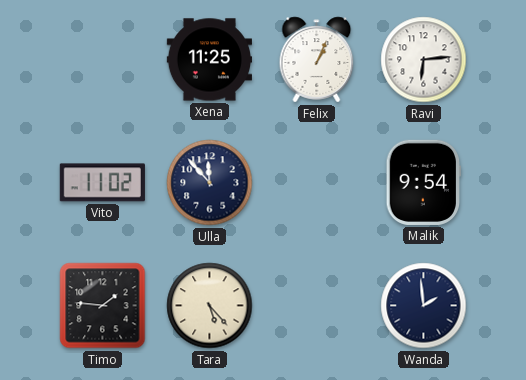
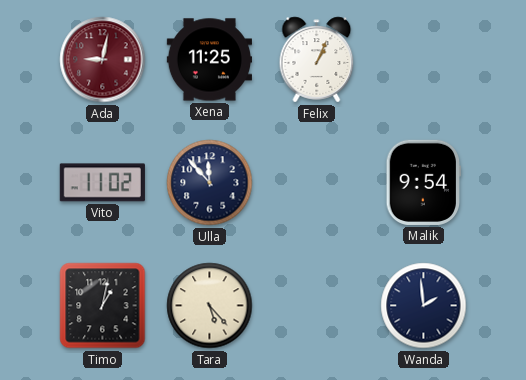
Ada: none -> 9:02 (103, 60)
Ravi: 6:14 -> none (424, 60)
Timo: 1:46 -> 1:02 (103, 306)
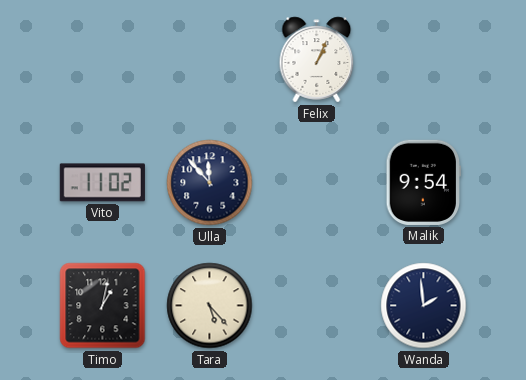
Ada: 9:02 -> none (103, 60)
Xena: 11:25 -> none (209, 60)
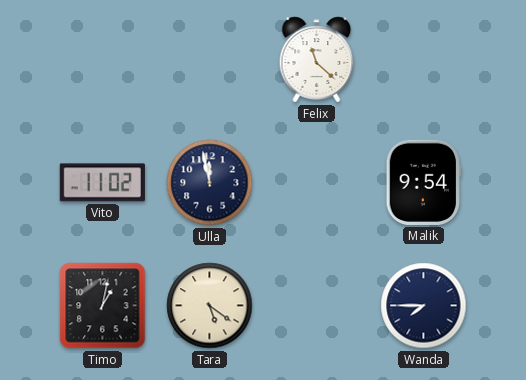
Felix: 1:04 -> 11:22 (317, 60)
Ulla: 11:53 -> 11:58 (210, 183)
Tara: 5:23 -> 5:21 (210, 306)
Wanda: 1:59 -> 7:45 (424, 306)
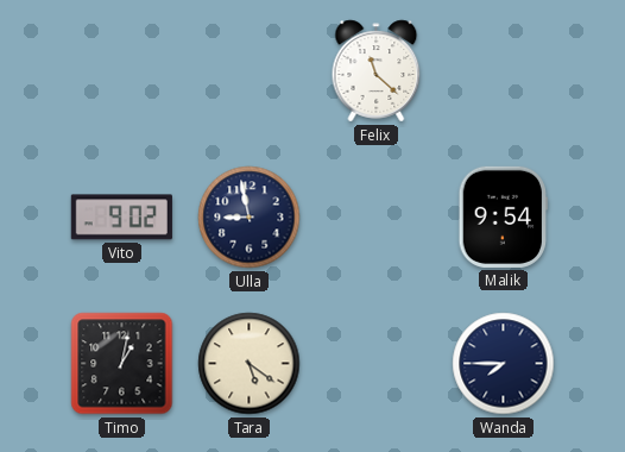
Vito: 11:02 -> 9:02 (121, 218)
Ulla: 11:58 -> 8:58 (250, 218)
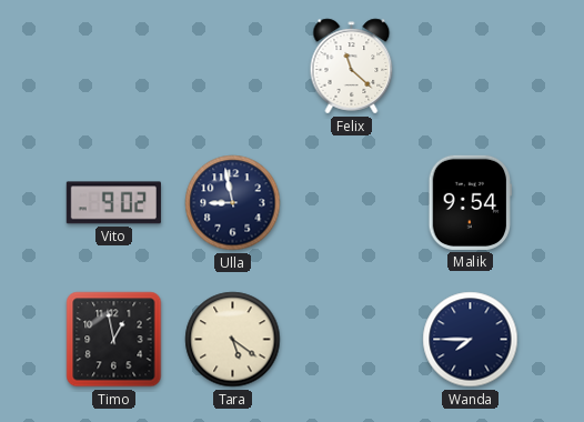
Timo: 1:02 -> 12:58 (114, 340)
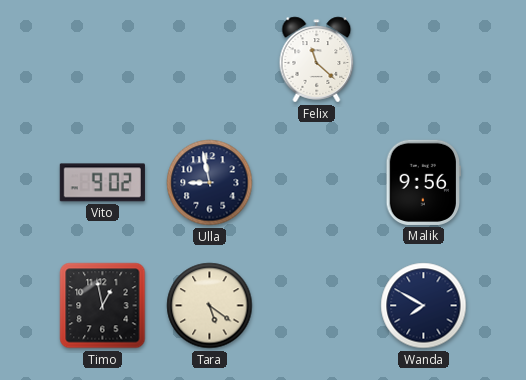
Malik: 9:54 -> 9:56 (423, 182)
Wanda: 7:45 -> 7:50 (424, 306)
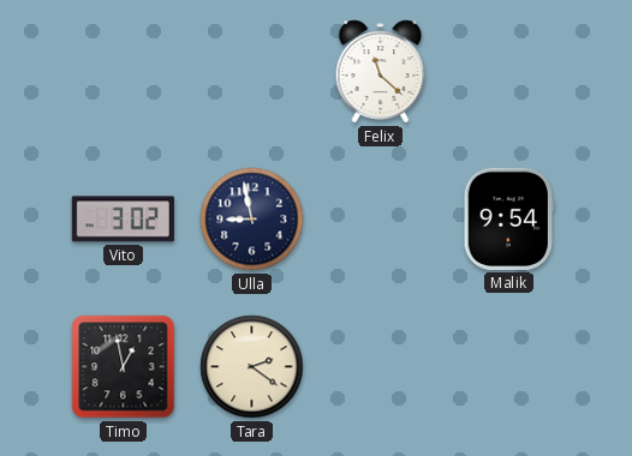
Vito: 9:02 -> 3:02 (123, 220)
Malik: 9:56 -> 9:54 (508, 218)
Tara: 5:21 -> 2:21 (252, 367)
Wanda: 7:50 -> none (424, 306)
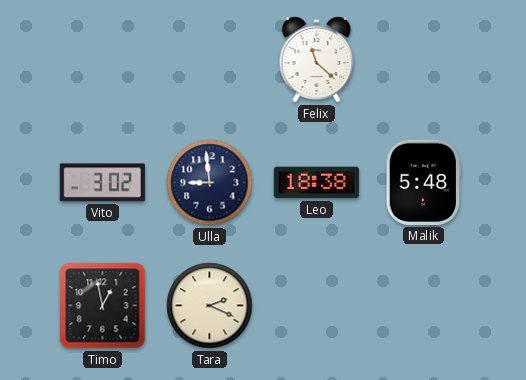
Ulla: 8:58 -> 8:59 (210, 183)
Leo: none -> 18:38 (316, 183)
Malik: 9:54 -> 5:48 (423, 182)
Tara: 2:21 -> 2:19 (210, 306)
